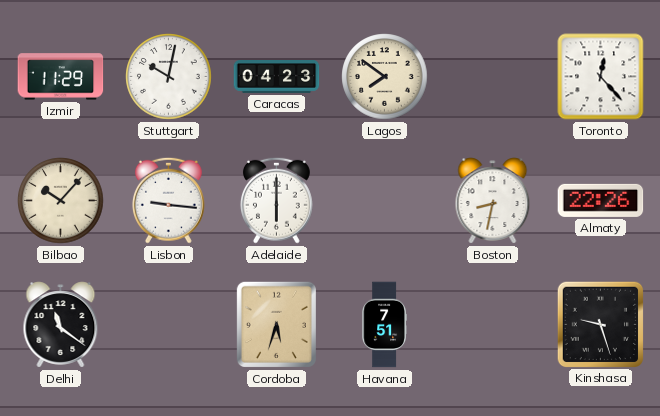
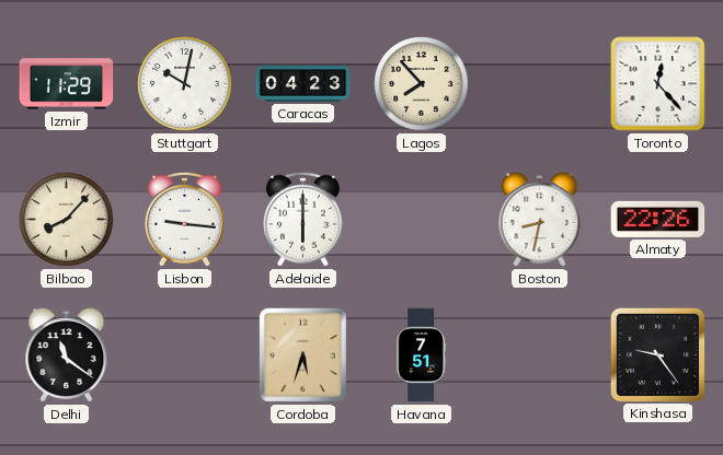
Lagos: 7:51 -> 7:53 (422, 84)
Bilbao: 10:07 -> 8:07 (67, 220)
Kinshasa: 9:27 -> 9:24 (657, 354)
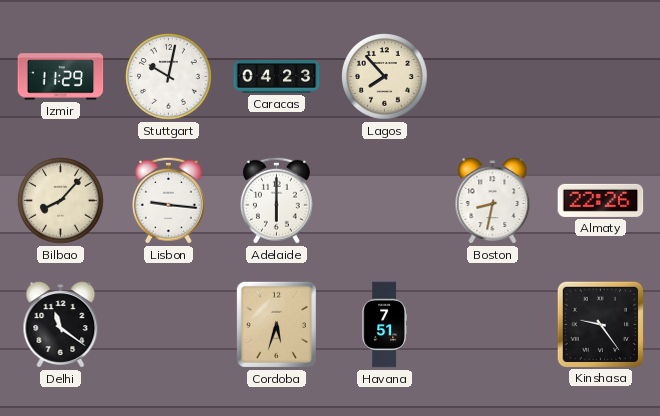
Toronto: 12:23 -> none (658, 84)
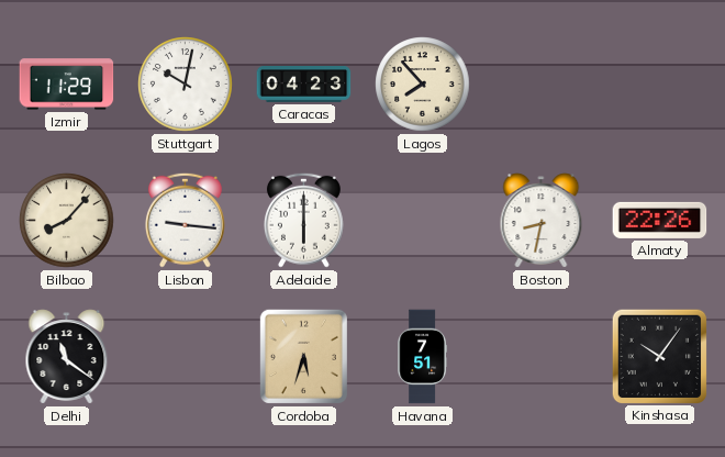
Kinshasa: 9:24 -> 10:06 (659, 356)
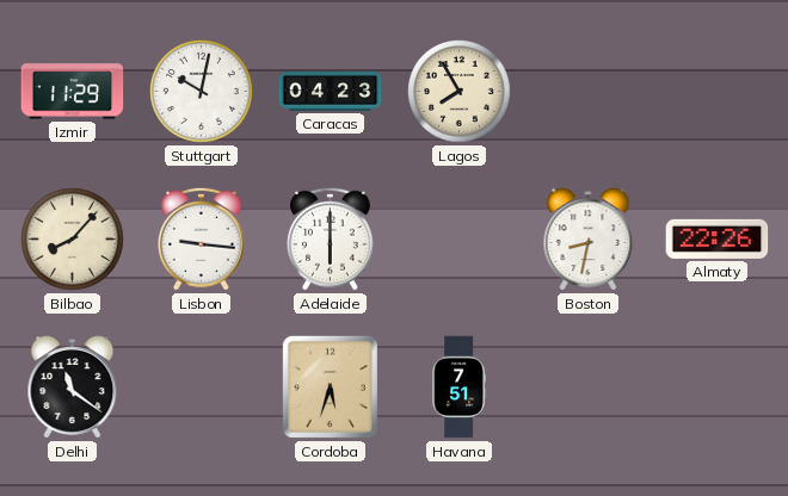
Lagos: 7:53 -> 7:55 (460, 92)
Kinshasa: 10:06 -> none (659, 356)
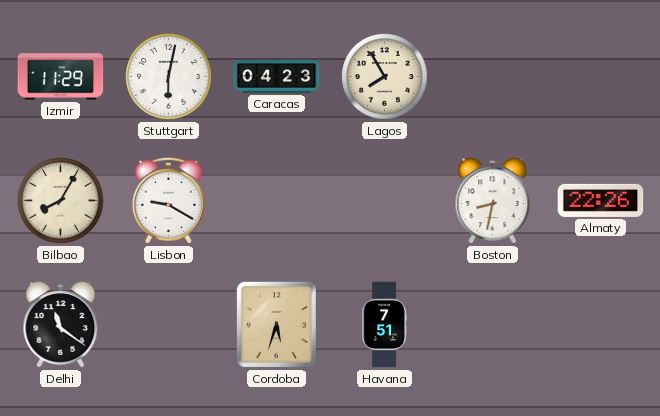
Stuttgart: 10:02 -> 6:02 (169, 77)
Bilbao: 8:07 -> 8:05 (61, 201)
Lisbon: 9:16 -> 9:20 (168, 200)
Adelaide: 6:00 -> none (330, 238)
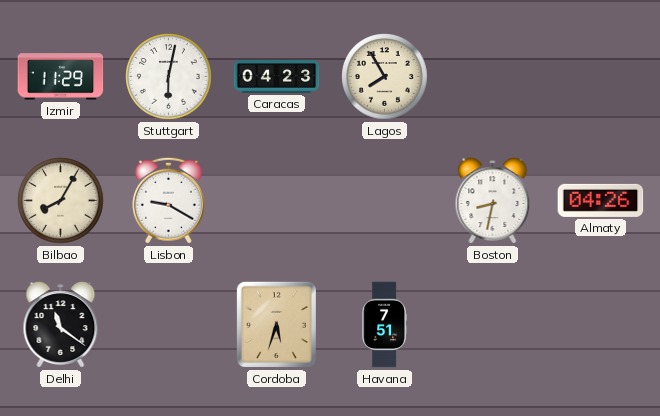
Almaty: 22:26 -> 04:26 (601, 200)
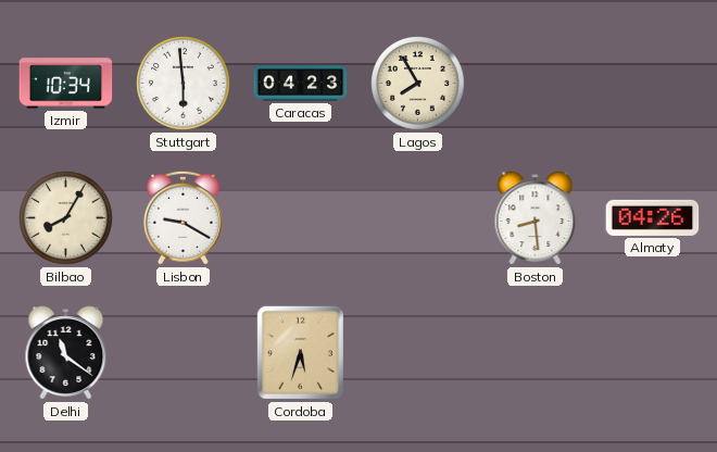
Izmir: 11:29 -> 10:34 (66, 84)
Stuttgart: 6:02 -> 5:59 (184, 84)
Boston: 8:32 -> 8:29 (536, 218)
Havana: 7:51 -> none (384, 325)
